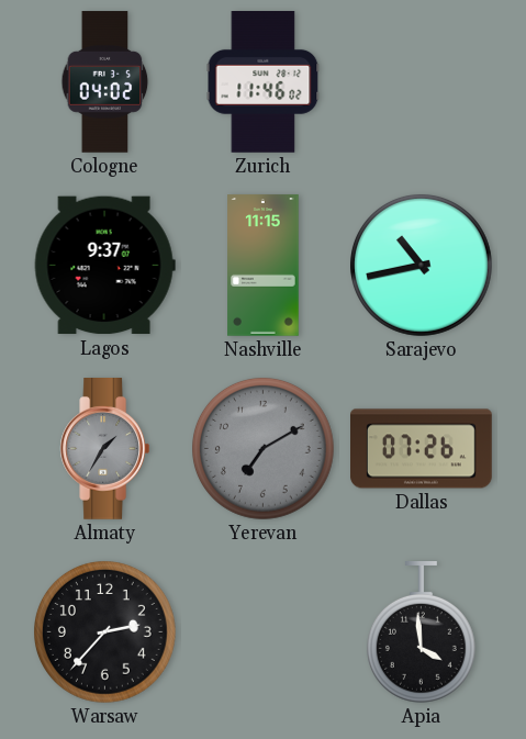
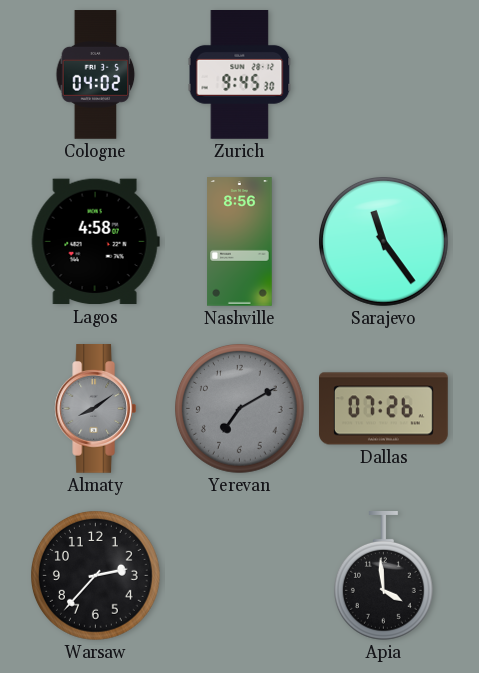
Zurich: 11:46 -> 9:45 (240, 75)
Lagos: 9:37 -> 4:58 (95, 242)
Nashville: 11:15 -> 8:56 (240, 242)
Sarajevo: 10:43 -> 11:24 (384, 242)
Almaty: 1:35 -> 8:09 (96, 409)
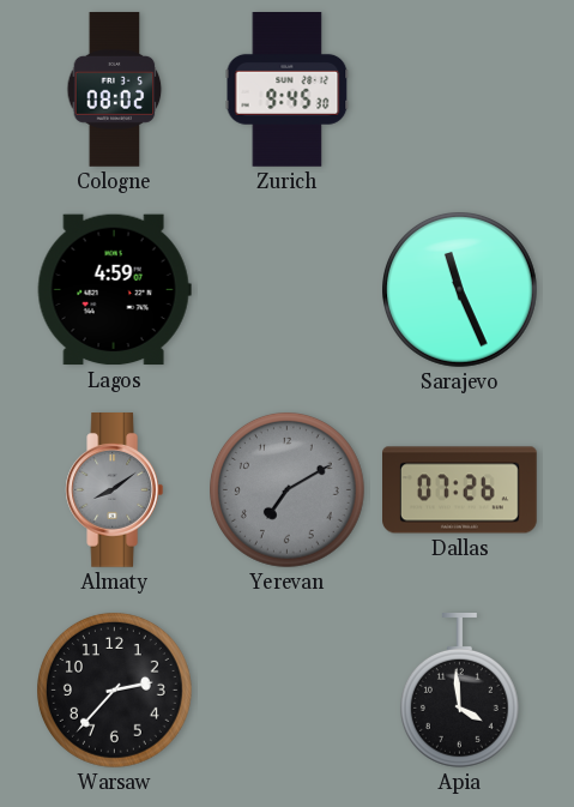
Cologne: 04:02 -> 08:02 (115, 90)
Lagos: 4:58 -> 4:59 (114, 290)
Nashville: 8:56 -> none (240, 242)
Sarajevo: 11:24 -> 11:26 (460, 290)
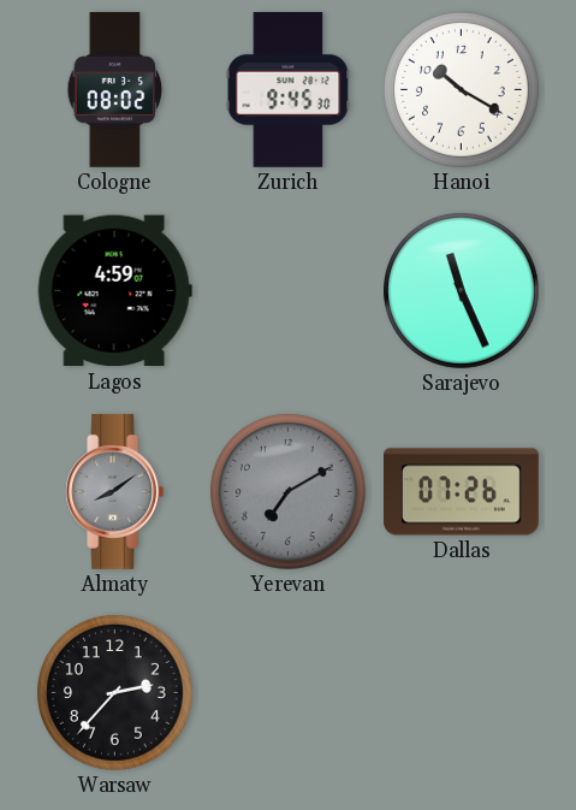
Hanoi: none -> 10:20 (462, 90)
Apia: 3:59 -> none (459, 691)
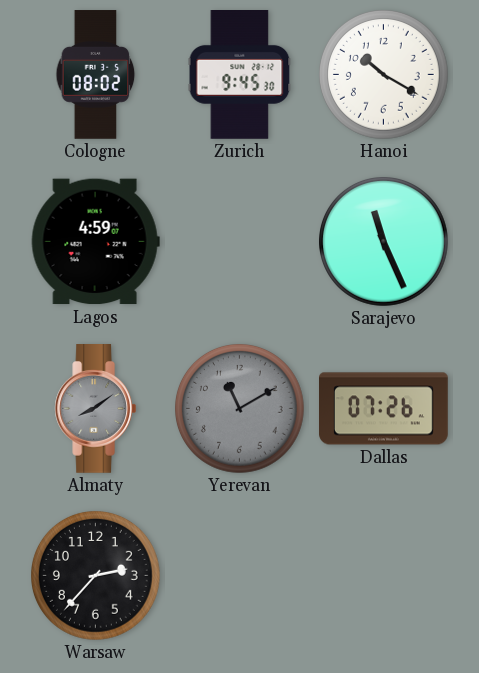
Yerevan: 7:10 -> 11:10 (240, 409)
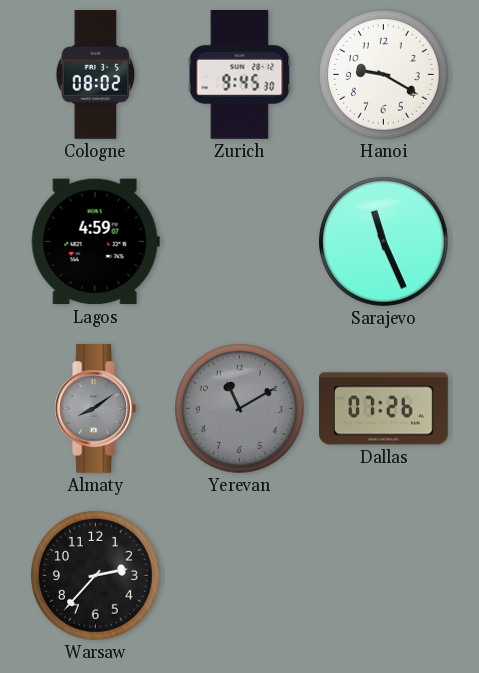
Hanoi: 10:20 -> 9:20 (384, 75)
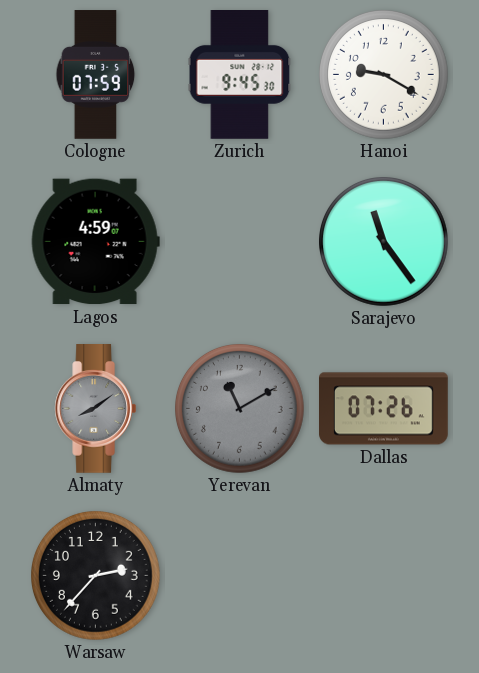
Cologne: 08:02 -> 07:59 (96, 75)
Sarajevo: 11:26 -> 11:24 (384, 242)
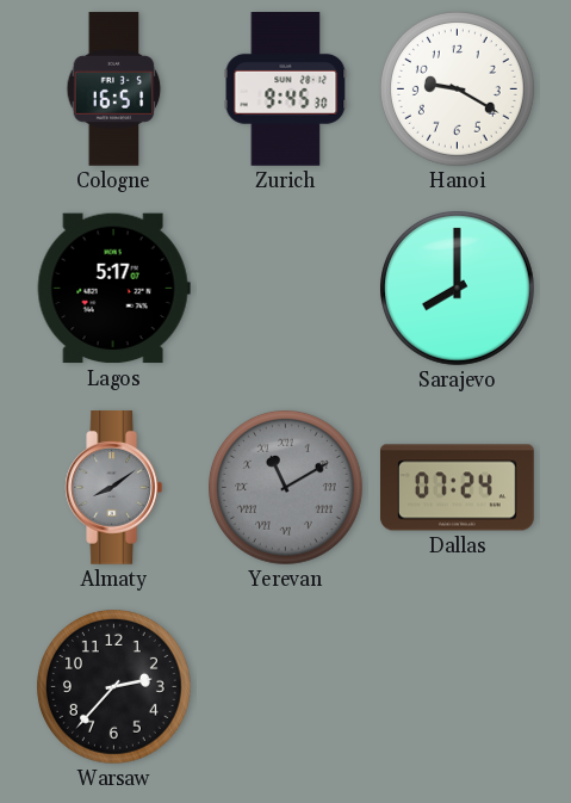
Cologne: 07:59 -> 16:51 (114, 89)
Lagos: 4:59 -> 5:17 (113, 289)
Sarajevo: 11:24 -> 8:00 (458, 289)
Yerevan numerals: Arabic -> Roman (286, 488)
Dallas: 07:26 -> 07:24 (458, 488)
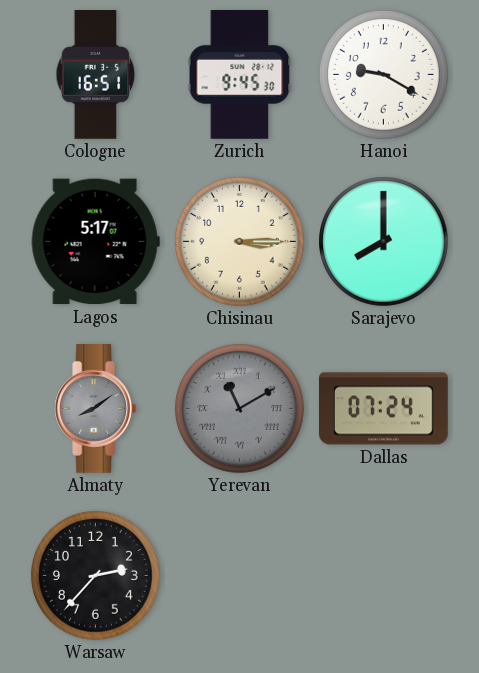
Chisinau: none -> 3:15 (240, 242)
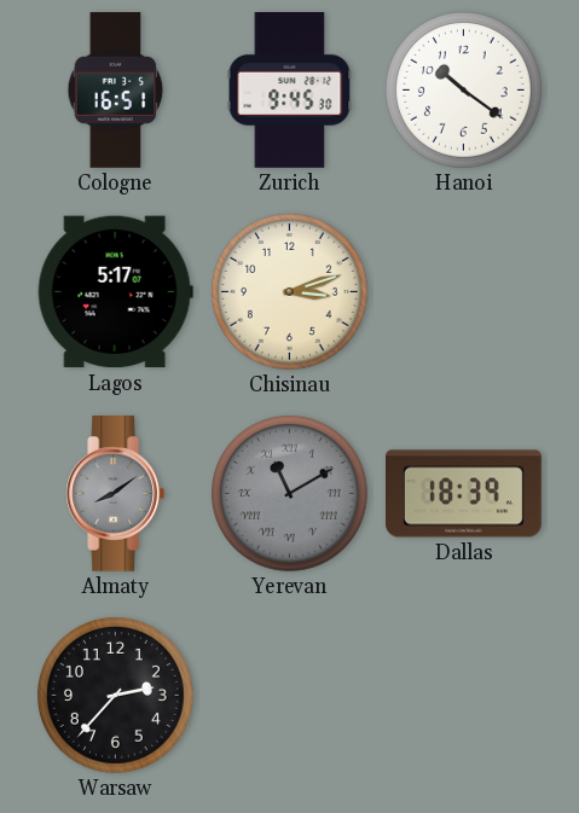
Hanoi: 9:20 -> 10:21 (464, 91)
Chisinau: 3:15 -> 3:12 (290, 292)
Sarajevo: 8:00 -> none (384, 242)
Dallas: 07:24 -> 18:39 (464, 494)
